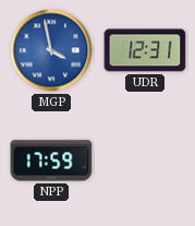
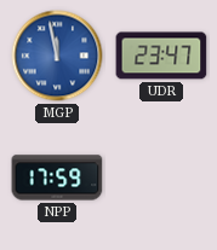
MGP: 3:58 -> 11:58 (57, 56)
UDR: 12:31 -> 23:47 (161, 56)
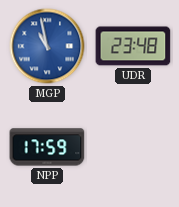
MGP: 11:58 -> 10:58 (47, 46)
UDR: 23:47 -> 23:48 (133, 46)
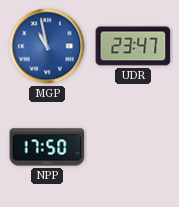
UDR: 23:48 -> 23:47 (133, 46)
NPP: 17:59 -> 17:50 (47, 147)
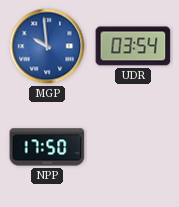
MGP: 10:58 -> 9:59 (47, 46)
UDR: 23:47 -> 03:54 (133, 46)
